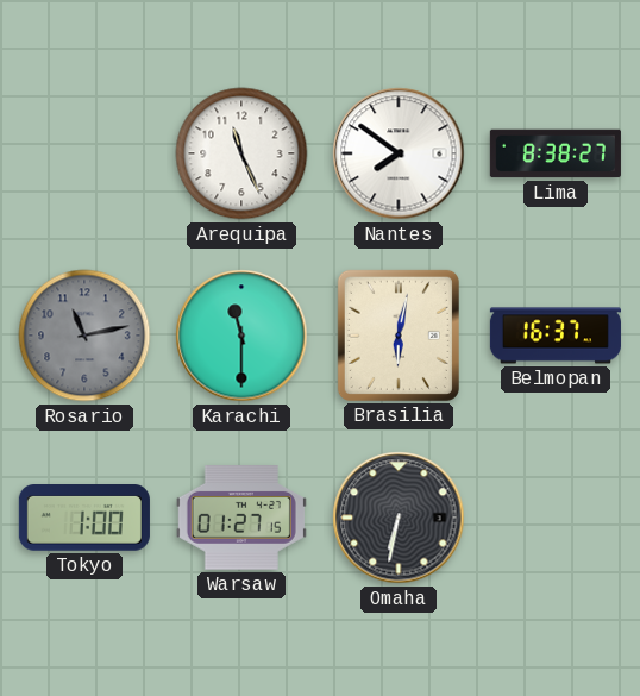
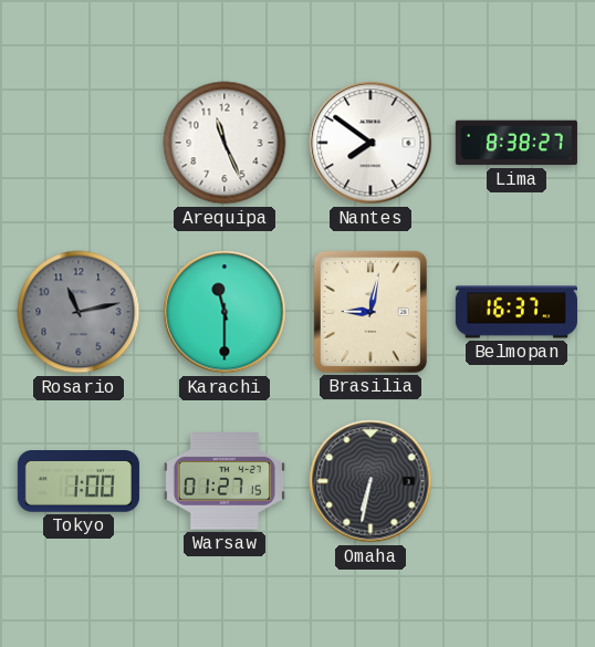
Brasilia: 6:02 -> 9:02 (370, 312)
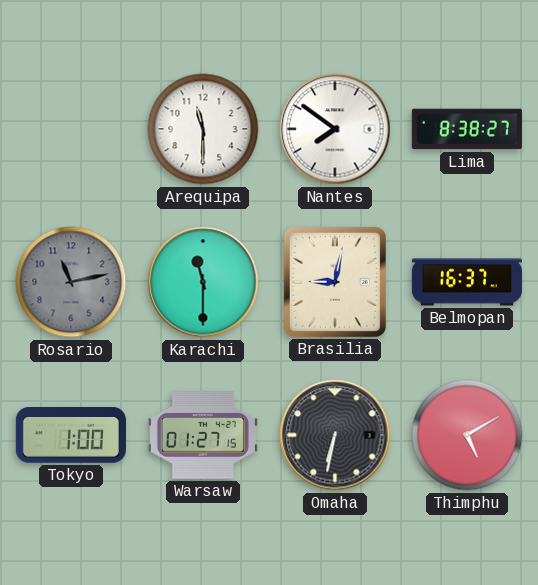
Arequipa: 11:26 -> 11:30 (203, 129)
Thimphu: none -> 5:10 (467, 435)
